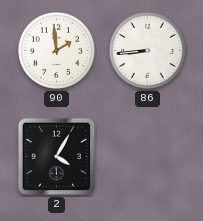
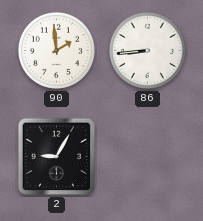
2: 4:05 -> 9:05 (57, 157)
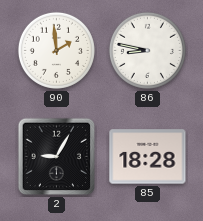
86: 8:44 -> 8:47 (147, 50)
85: none -> 18:28 (148, 157)
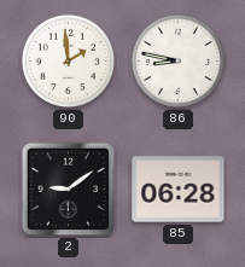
2: 9:05 -> 9:09 (69, 190)
85: 18:28 -> 06:28 (179, 190)
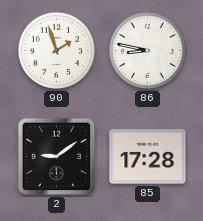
90: 1:59 -> 1:57 (56, 50)
85: 06:28 -> 17:28 (148, 157)
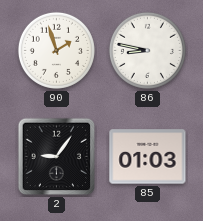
2: 9:09 -> 9:06 (57, 157)
85: 17:28 -> 01:03 (148, 157)
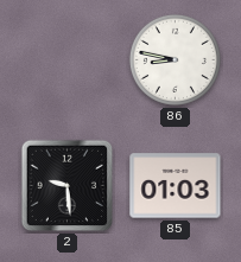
90: 1:57 -> none (56, 50)
2: 9:06 -> 9:29 (68, 186)
